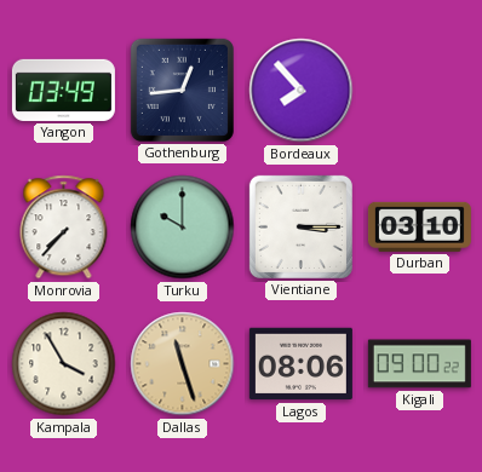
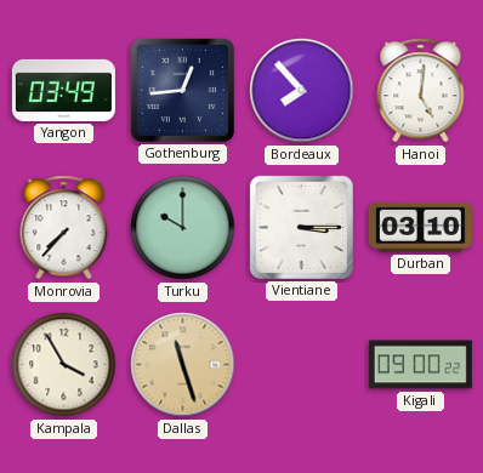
Hanoi: none -> 5:01 (421, 91)
Lagos: 08:06 -> none (300, 364)
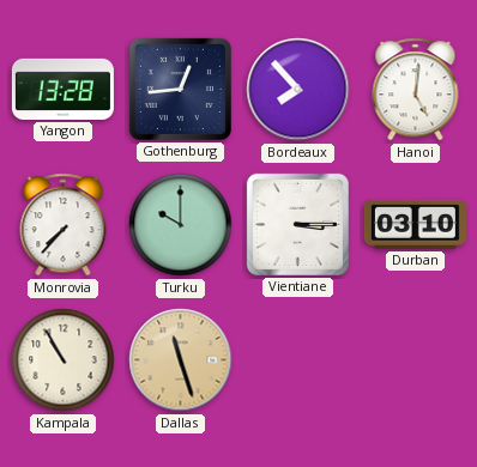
Yangon: 03:49 -> 13:28 (62, 89)
Kampala: 3:55 -> 10:55 (64, 360)
Kigali: 09:00 -> none (420, 365)
